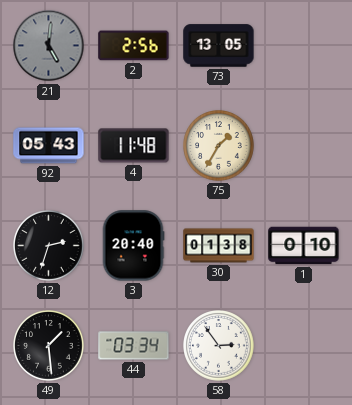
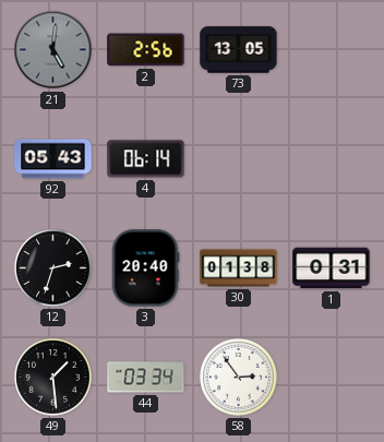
4: 11:48 -> 06:14 (146, 159)
75: 1:35 -> none (219, 146)
1: 0:10 -> 0:31 (332, 268)
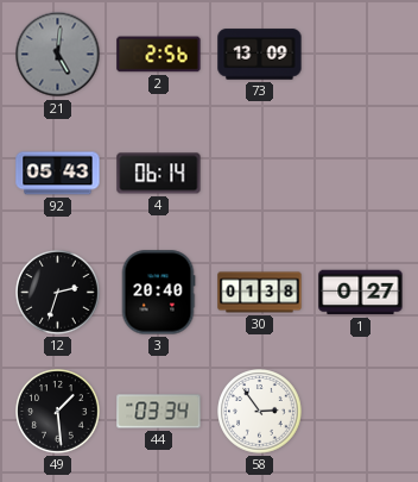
73: 13:05 -> 13:09 (260, 55)
1: 0:31 -> 0:27 (361, 293)
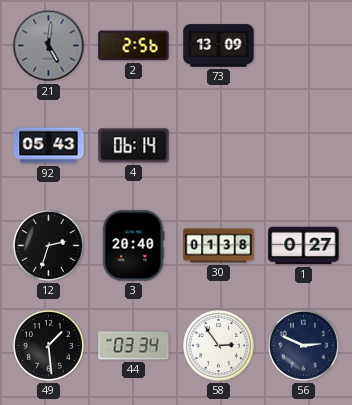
56: none -> 2:49 (304, 346)
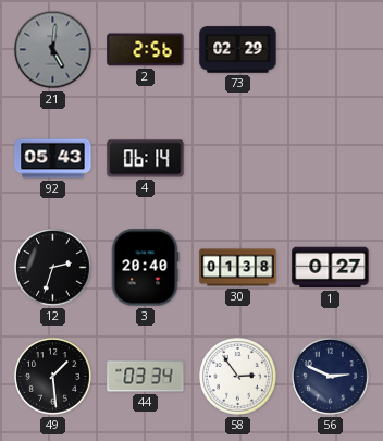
73: 13:09 -> 02:29 (238, 50)
